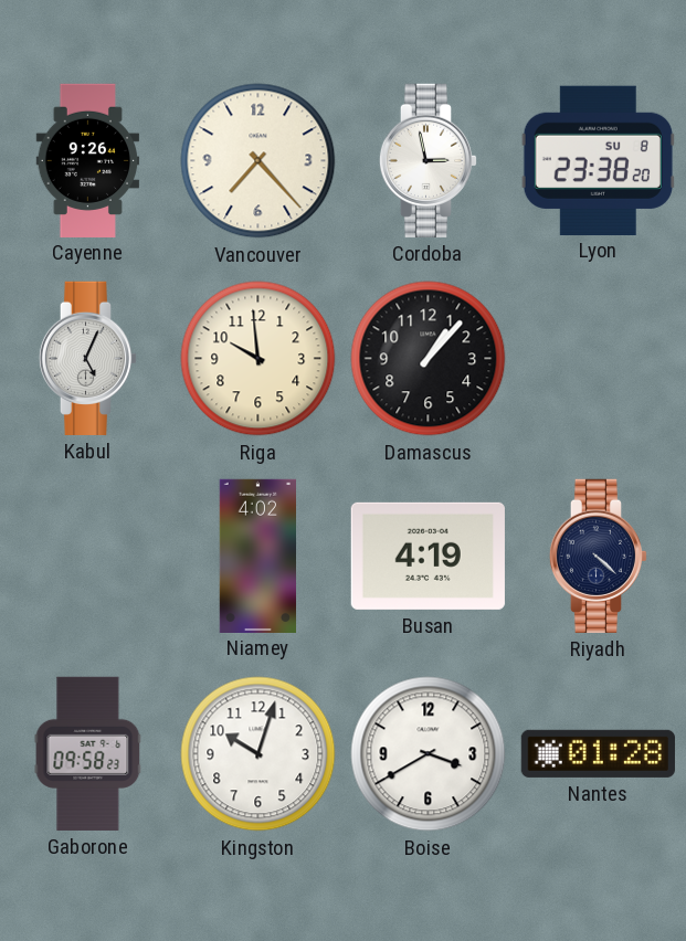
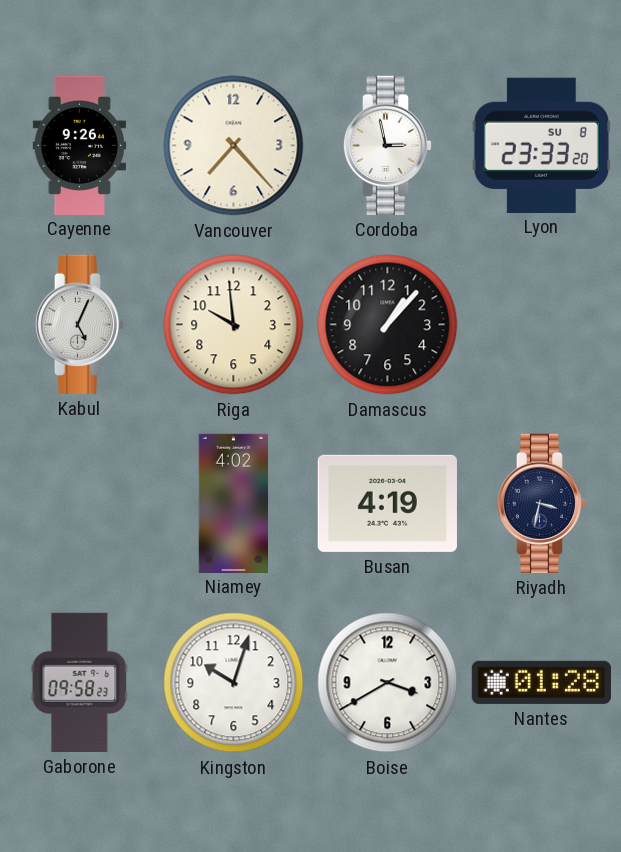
Lyon: 23:38 -> 23:33 (541, 145)
Riyadh: 4:22 -> 3:32 (542, 503)
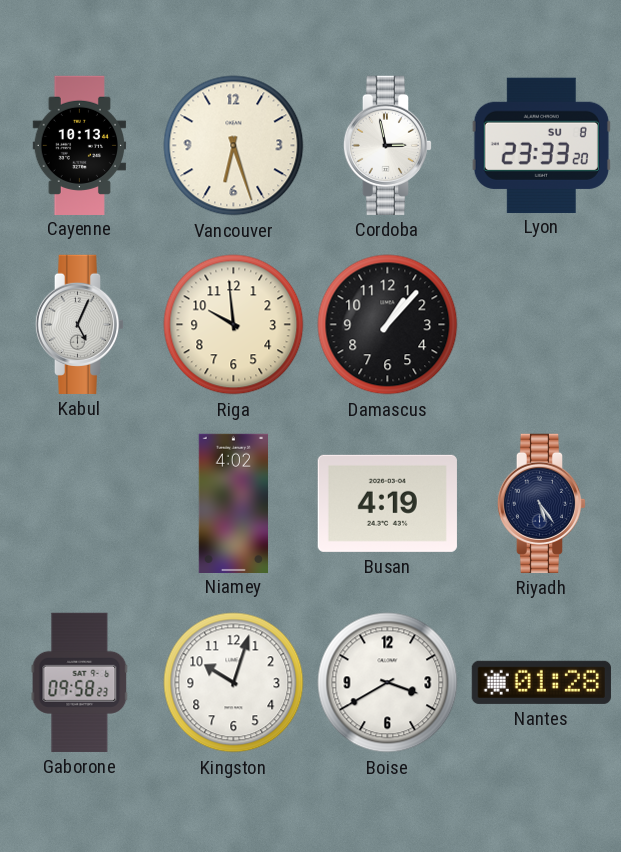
Cayenne: 9:26 -> 10:13 (80, 145)
Vancouver: 7:23 -> 6:27 (234, 146)
Riyadh: 3:32 -> 5:24 (542, 503)
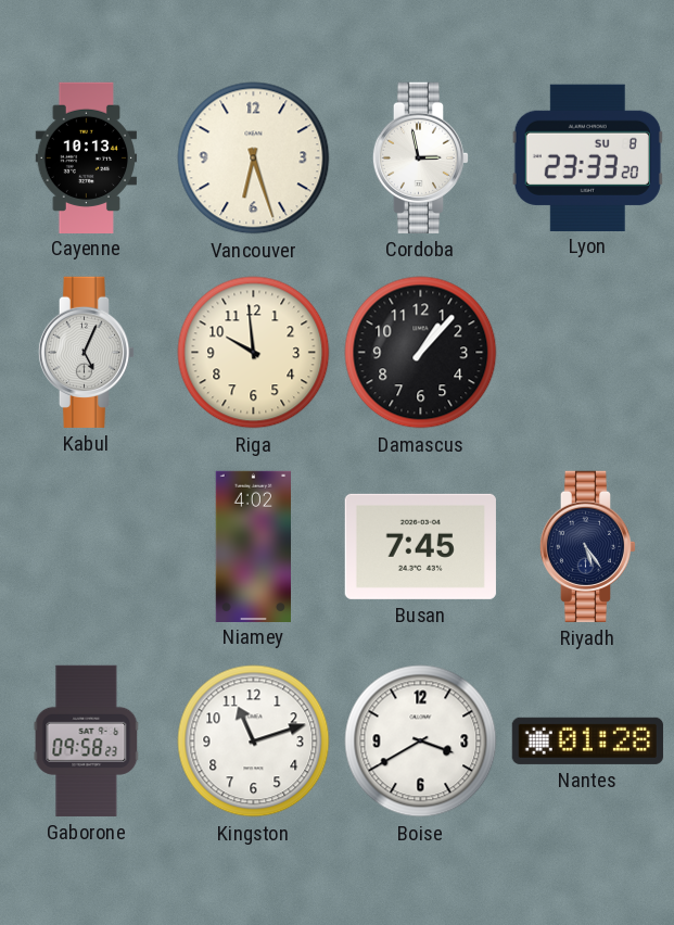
Busan: 4:19 -> 7:45 (420, 546)
Kingston: 10:03 -> 11:12 (254, 742)
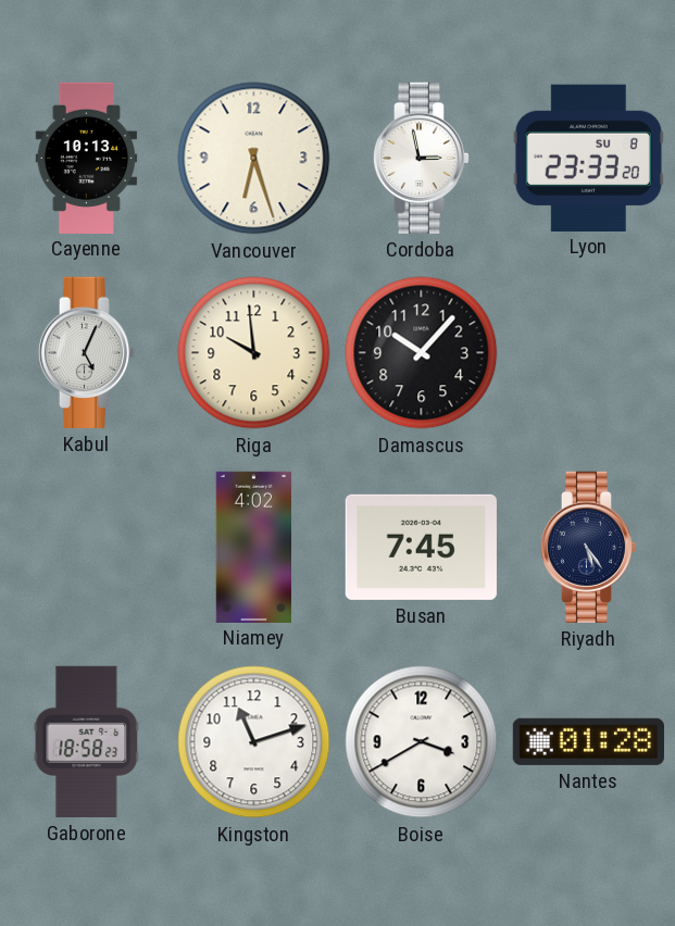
Damascus: 1:07 -> 10:07 (422, 353)
Gaborone: 09:58 -> 18:58 (87, 741)
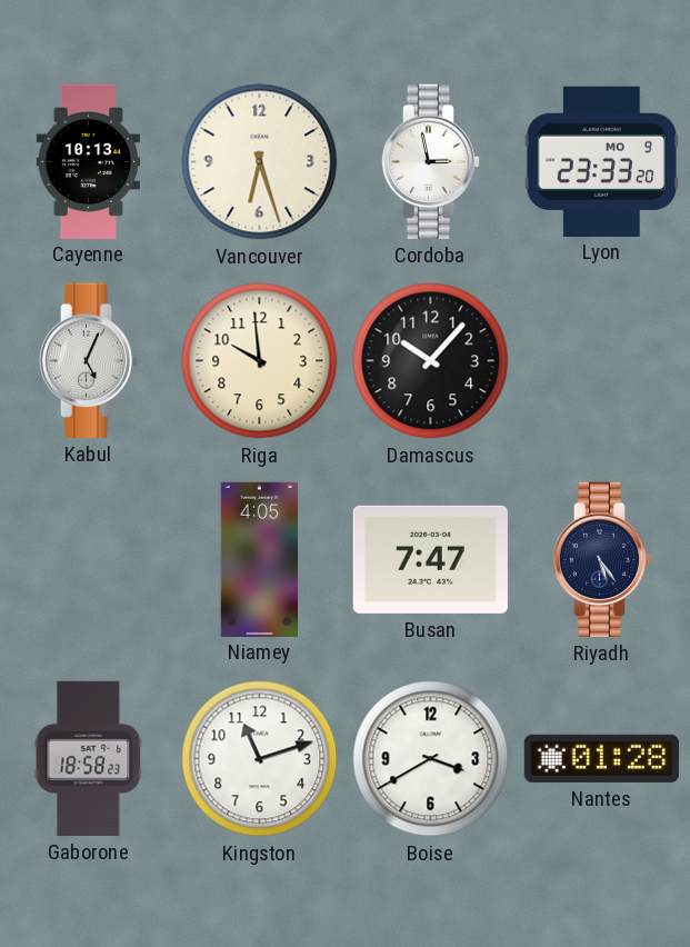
Lyon date: SU 8 -> MO 9 (601, 161)
Niamey: 4:02 -> 4:05 (260, 559)
Busan: 7:45 -> 7:47 (430, 559)
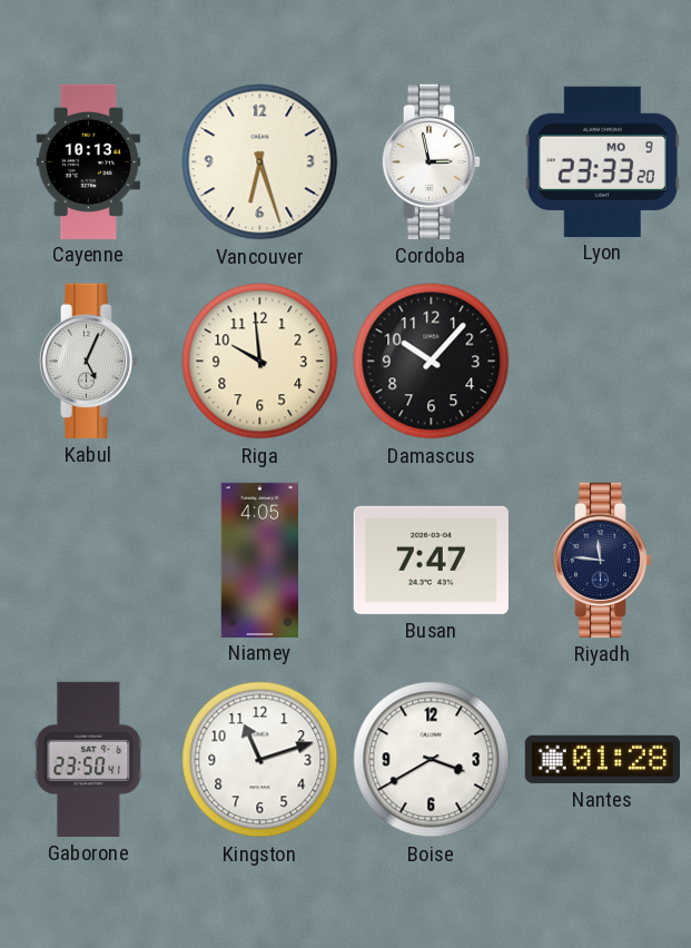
Riyadh: 5:24 -> 11:46 (603, 560)
Gaborone: 18:58 -> 23:50 (89, 759)
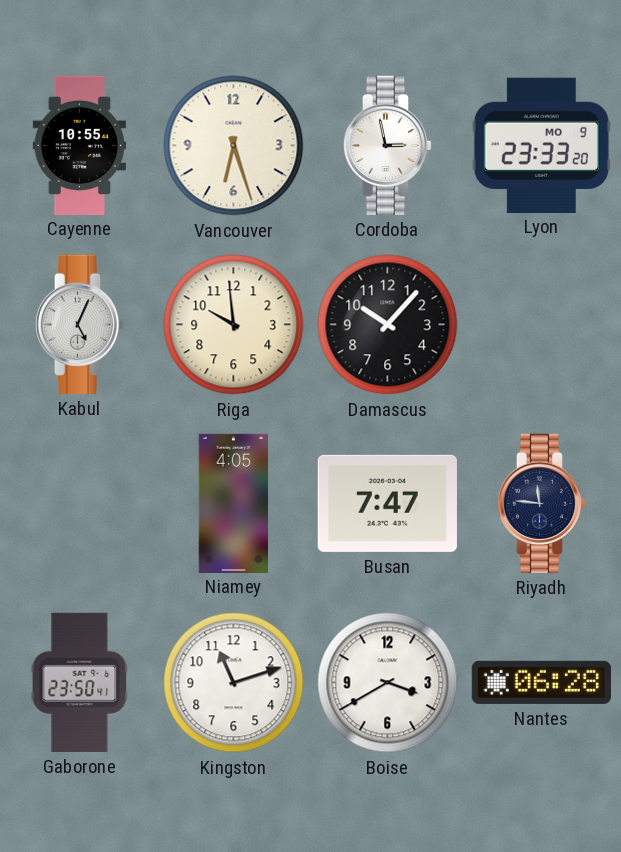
Cayenne: 10:13 -> 10:55 (80, 145)
Nantes: 01:28 -> 06:28 (541, 682)
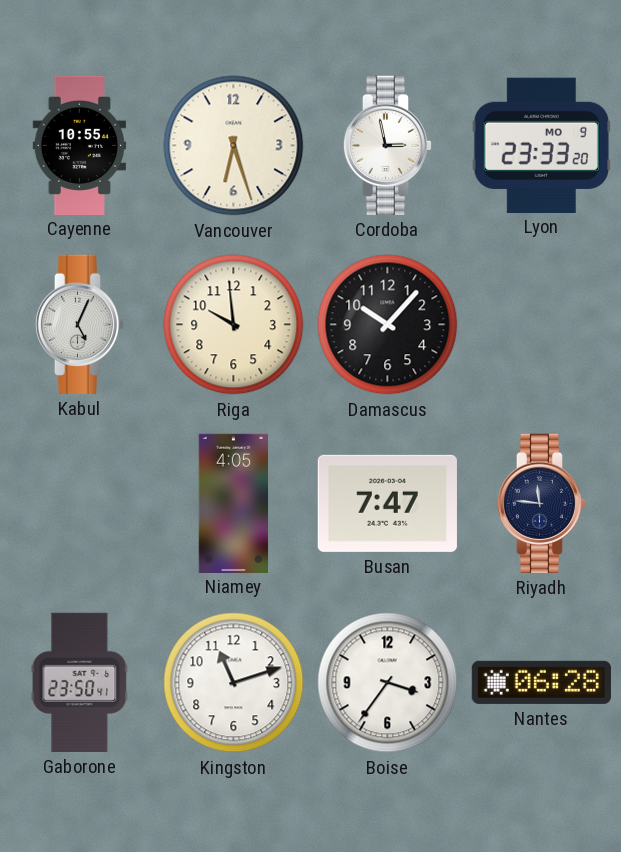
Boise: 3:40 -> 3:36 (388, 683)
